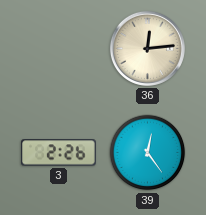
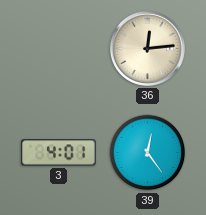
3: 2:26 -> 4:01 (59, 153)
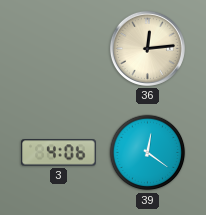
3: 4:01 -> 4:06 (59, 153)
39: 12:24 -> 12:21 (148, 153)
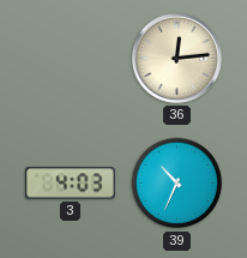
3: 4:06 -> 4:03 (71, 184)
39: 12:21 -> 10:34 (177, 184)
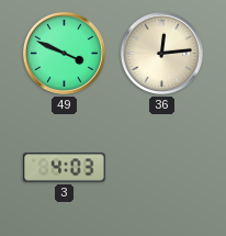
49: none -> 3:49 (64, 53)
39: 10:34 -> none (177, 184)
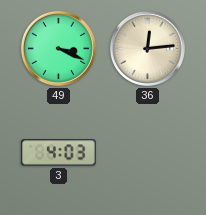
49: 3:49 -> 3:19 (58, 48)
